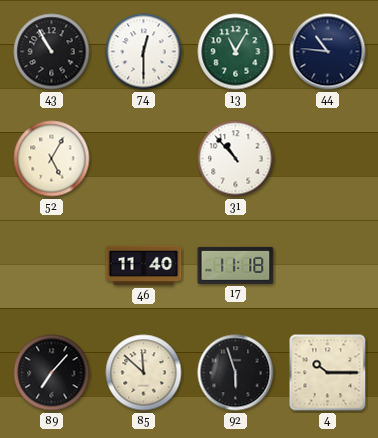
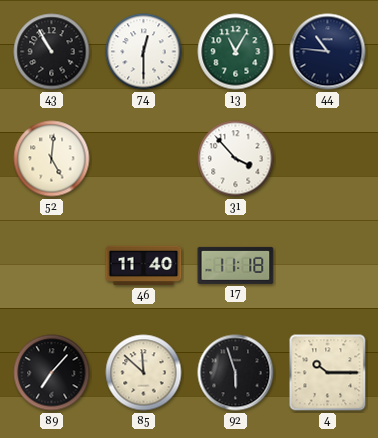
52: 5:05 -> 5:01 (52, 159)
31: 10:53 -> 3:53 (236, 159)
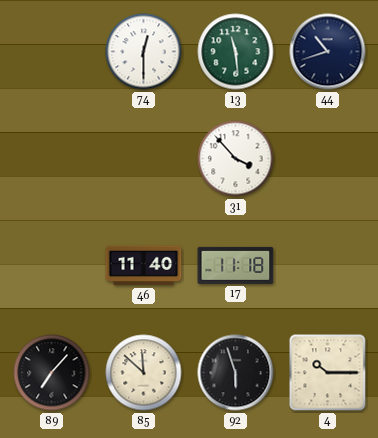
43: 10:55 -> none (52, 52)
13: 11:05 -> 11:29 (236, 52)
44: 10:46 -> 10:42 (328, 52)
52: 5:01 -> none (52, 159)
